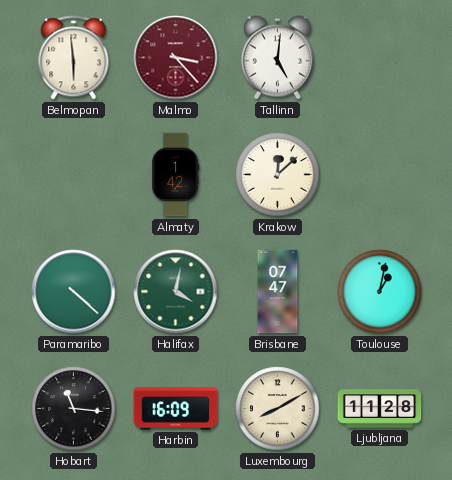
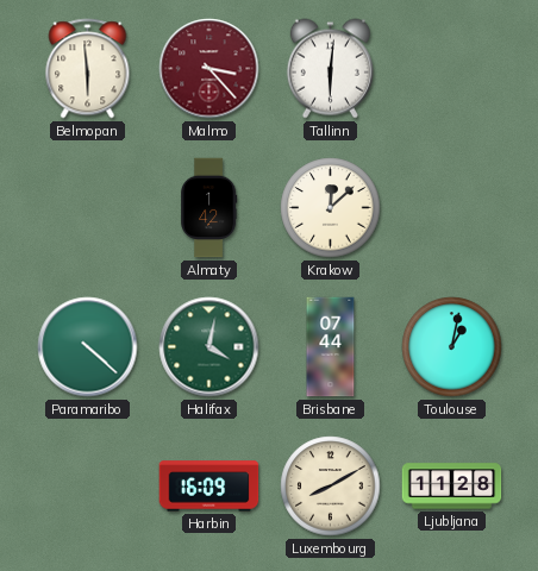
Tallinn: 5:01 -> 6:01 (330, 69)
Brisbane: 07:47 -> 07:44 (331, 347)
Hobart: 11:16 -> none (74, 409)
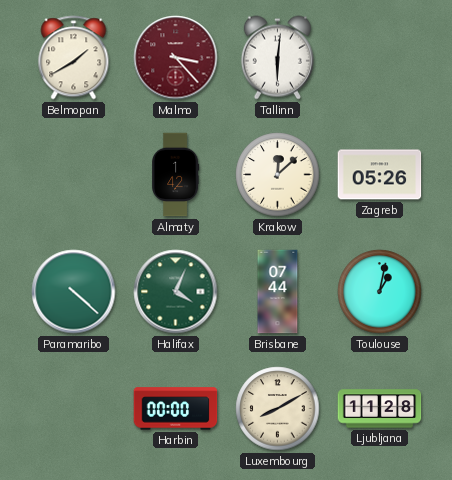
Belmopan: 5:59 -> 1:40 (74, 58)
Zagreb: none -> 05:26 (380, 175)
Halifax: 4:02 -> 4:04 (176, 292)
Harbin: 16:09 -> 00:00 (176, 409)
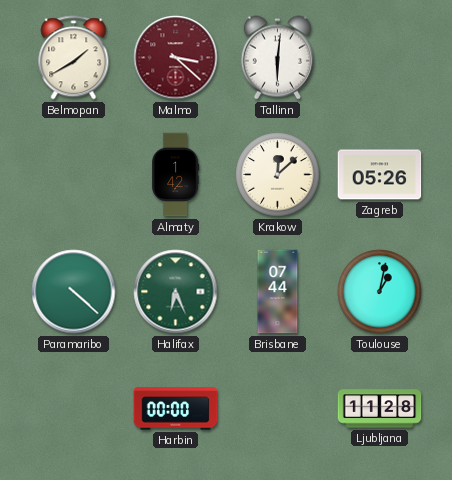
Malmo: 3:23 -> 3:22 (176, 58)
Halifax: 4:04 -> 6:26 (176, 292)
Luxembourg: 8:10 -> none (278, 409)
